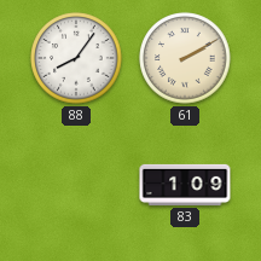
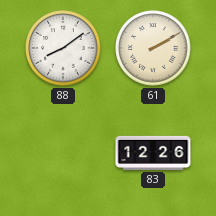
88: 8:06 -> 8:09 (63, 48)
83: 1:09 -> 12:26 (153, 153)
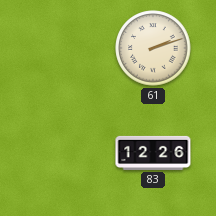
88: 8:09 -> none (63, 48)
61: 2:10 -> 2:12 (153, 48)
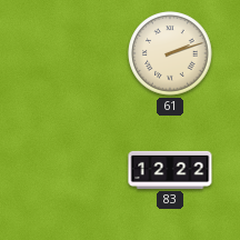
83: 12:26 -> 12:22 (170, 170)
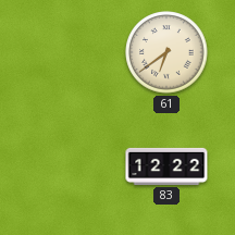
61: 2:12 -> 6:39 (166, 52)
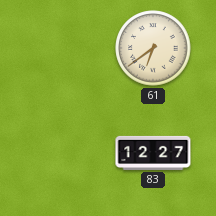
83: 12:22 -> 12:27 (153, 153)
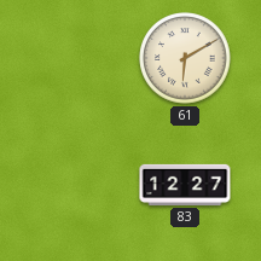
61: 6:39 -> 6:10 (185, 58)
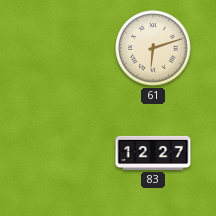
61: 6:10 -> 6:12 (153, 48)
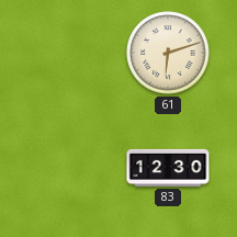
83: 12:27 -> 12:30 (168, 168)
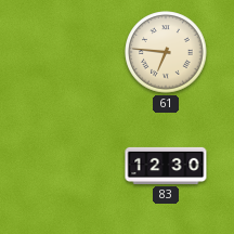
61: 6:12 -> 6:46 (166, 52)
